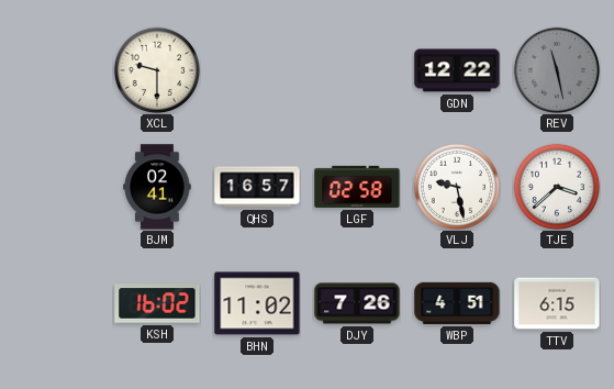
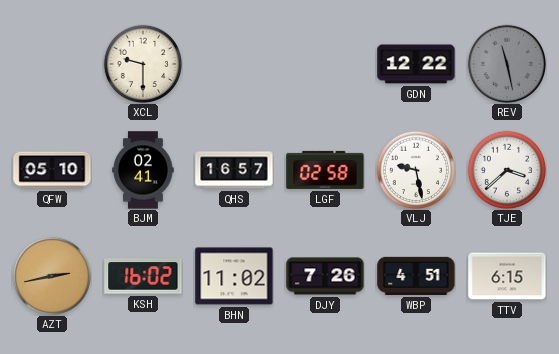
QFW: none -> 05:10 (52, 170)
AZT: none -> 2:43 (51, 275)
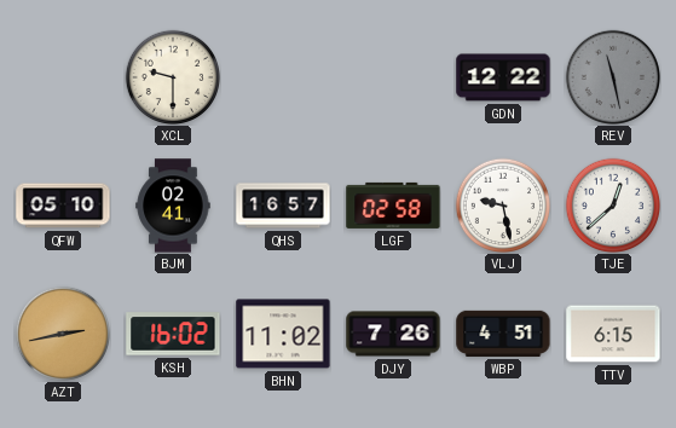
TJE: 3:38 -> 12:38 (612, 204)
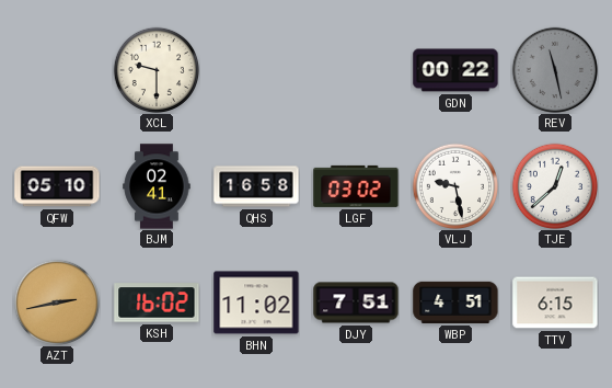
GDN: 12:22 -> 00:22 (455, 70)
QHS: 16:57 -> 16:58 (256, 186)
LGF: 02:58 -> 03:02 (356, 186)
DJY: 7:26 -> 7:51 (356, 303)
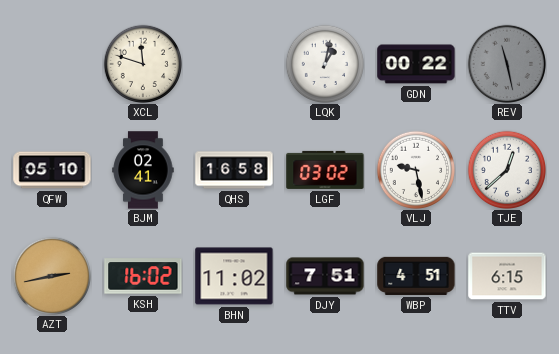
XCL: 9:30 -> 11:48 (142, 63)
LQK: none -> 1:02 (324, 63)
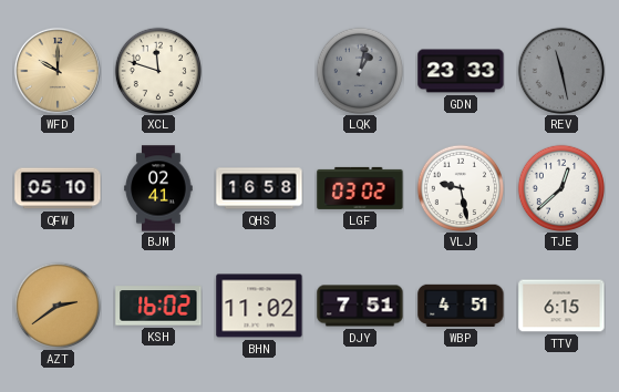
WFD: none -> 10:00 (58, 71)
LQK dial: white -> grey (359, 70)
GDN: 00:22 -> 23:33 (461, 71)
AZT: 2:43 -> 2:39 (56, 305)
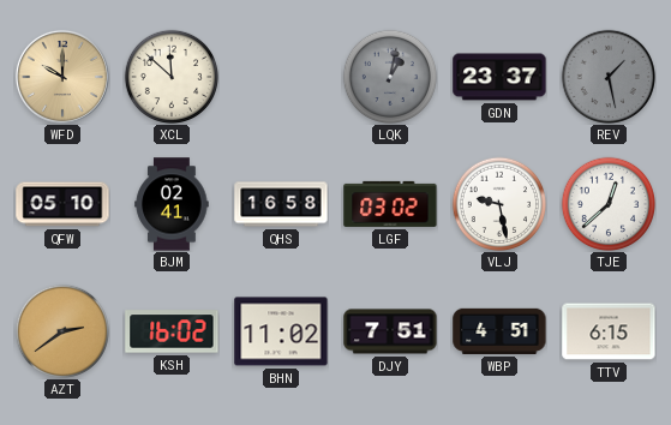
XCL: 11:48 -> 11:52 (170, 76)
GDN: 23:33 -> 23:37 (499, 77)
REV: 11:28 -> 1:28 (607, 76)
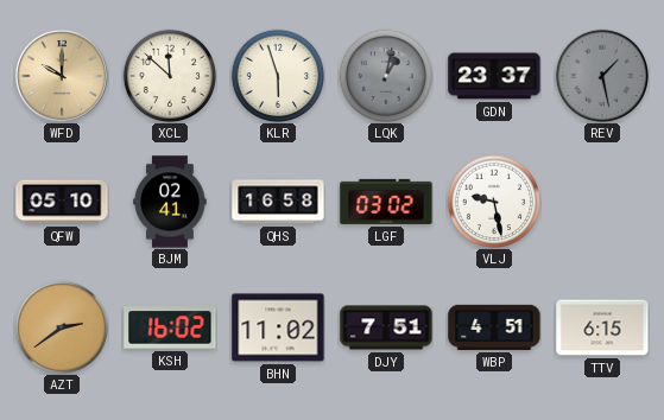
KLR: none -> 5:57 (277, 75)
TJE: 12:38 -> none (607, 203)
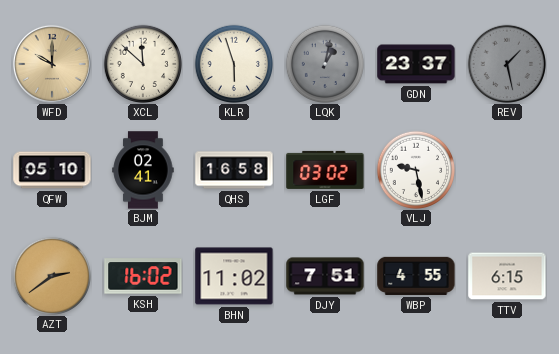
WBP: 4:51 -> 4:55 (416, 276)
